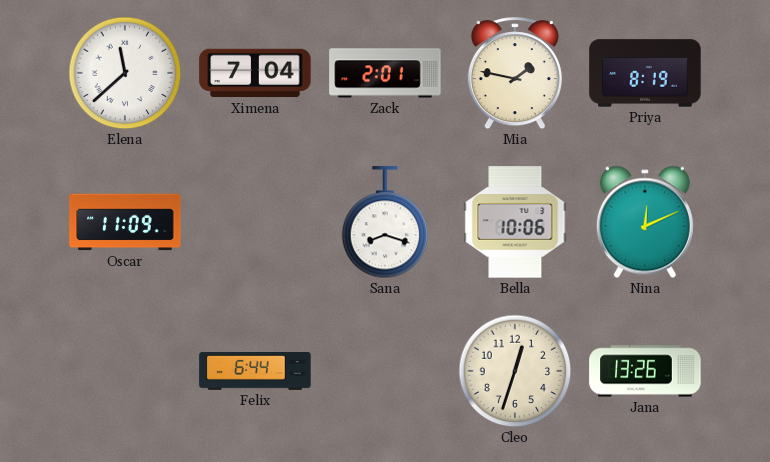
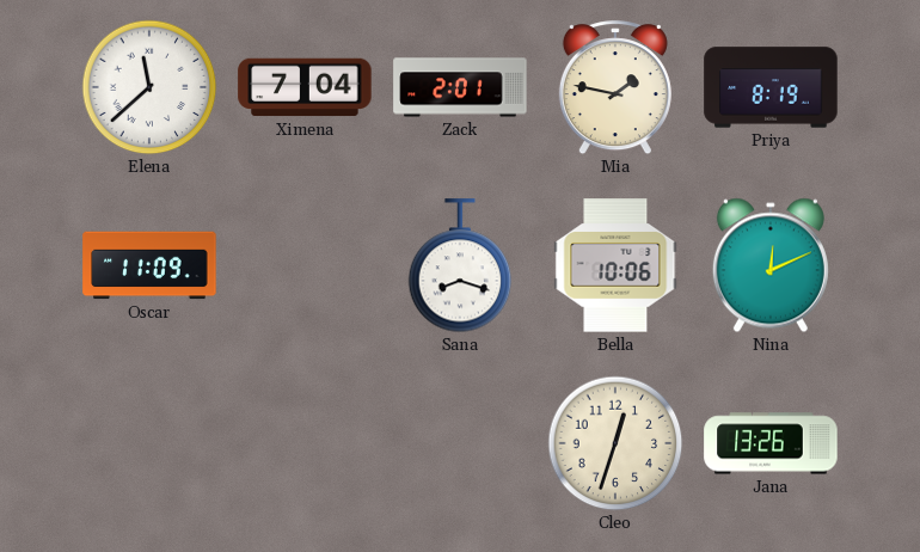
Felix: 6:44 -> none (255, 372)
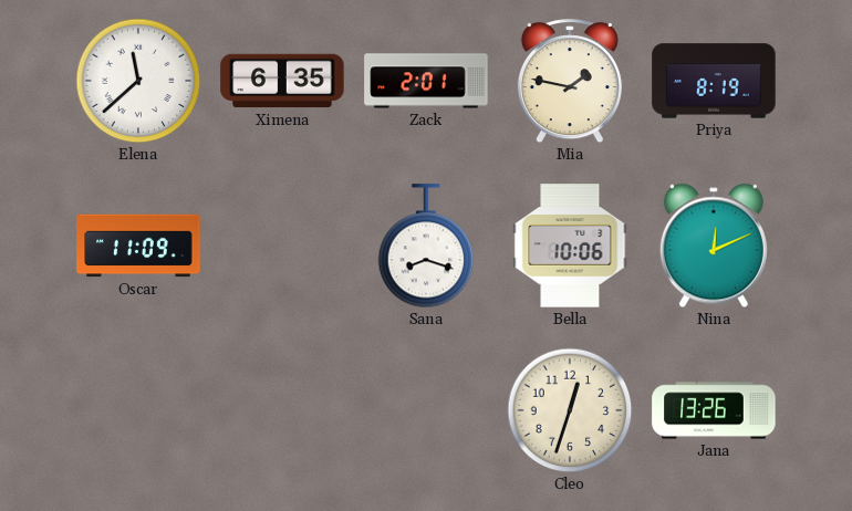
Ximena: 7:04 -> 6:35 (282, 81)
